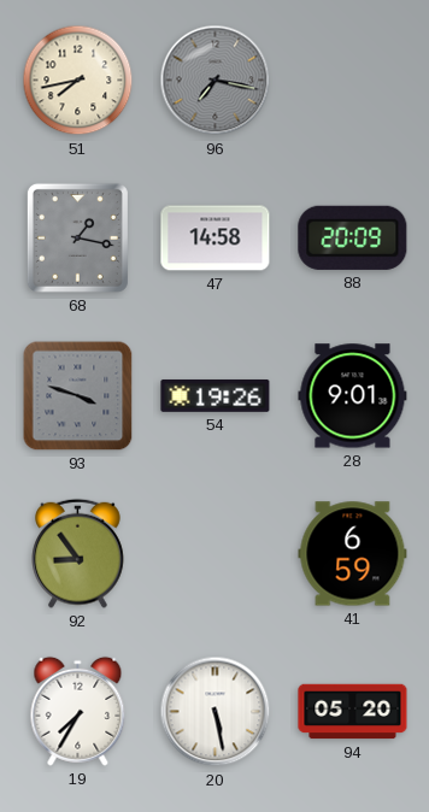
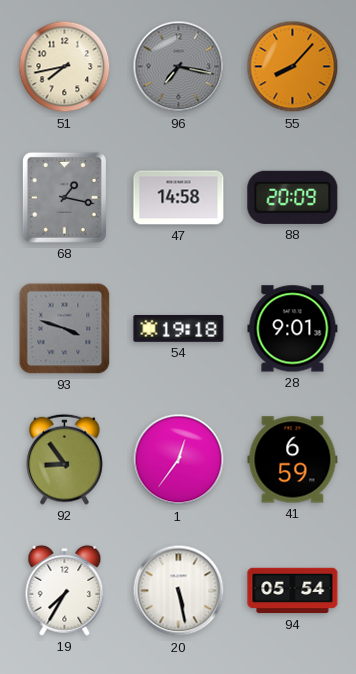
55: none -> 8:07 (293, 67)
54: 19:26 -> 19:18 (179, 329)
1: none -> 12:36 (179, 460)
94: 05:20 -> 05:54 (293, 591)
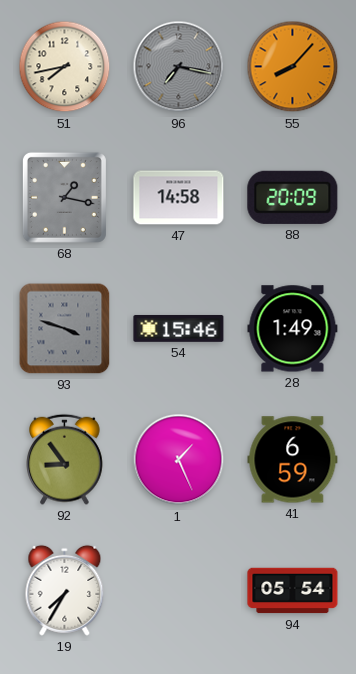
54: 19:18 -> 15:46 (179, 329)
28: 9:01 -> 1:49 (293, 329)
1: 12:36 -> 1:26 (179, 460)
20: 5:28 -> none (179, 591)
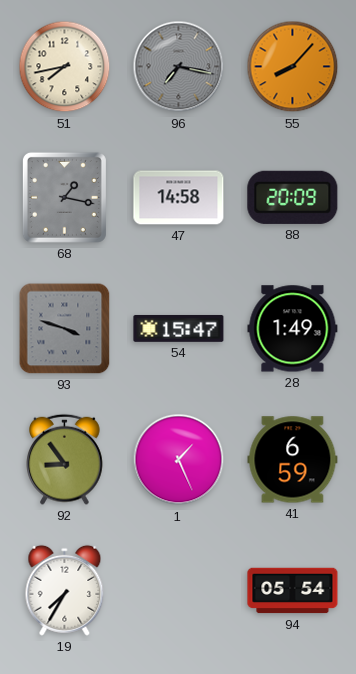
54: 15:46 -> 15:47 (179, 329)
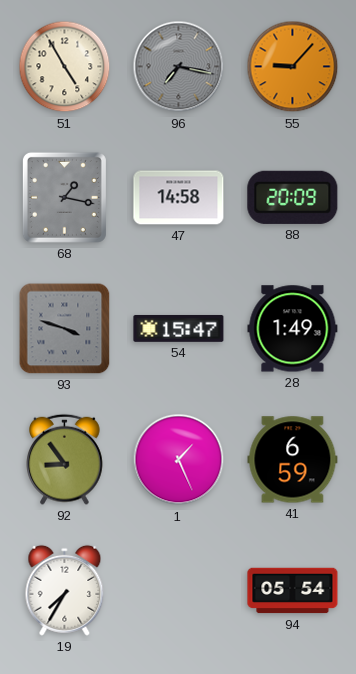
51: 7:43 -> 4:55 (65, 67)
55: 8:07 -> 9:07 (293, 67)
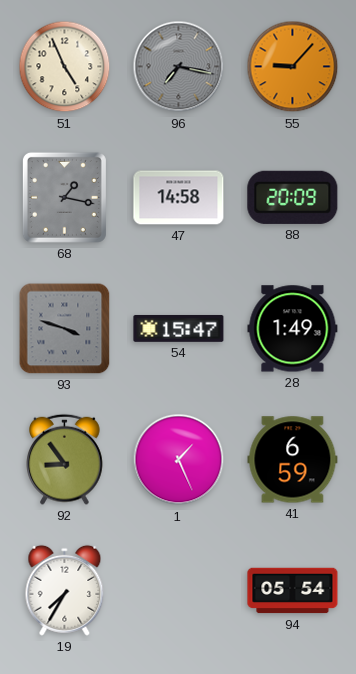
51: 4:55 -> 4:56 (65, 67)
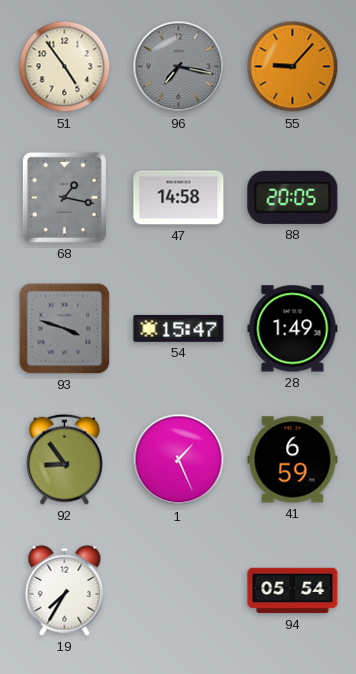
51: 4:56 -> 4:54 (65, 67)
88: 20:09 -> 20:05 (293, 197)
